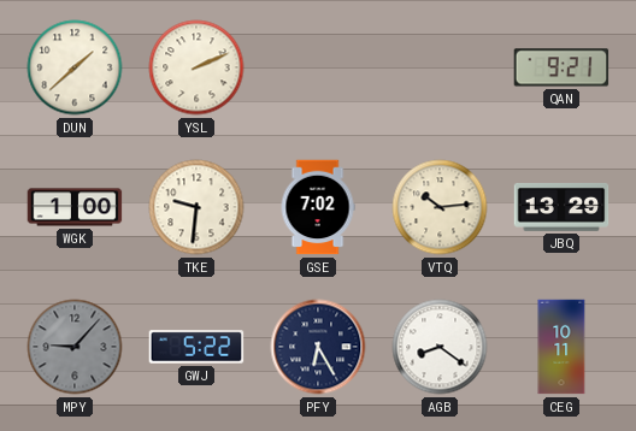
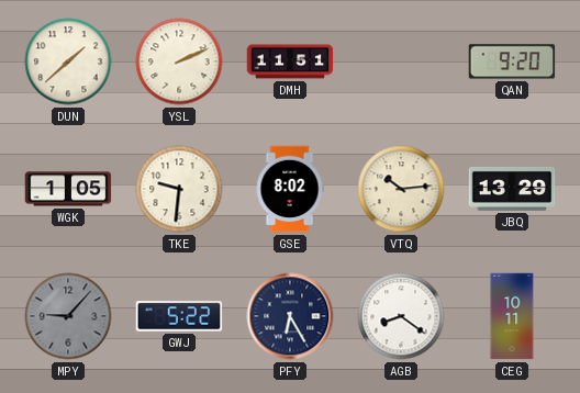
DMH: none -> 11:51 (290, 61)
QAN: 9:21 -> 9:20 (512, 61)
WGK: 1:00 -> 1:05 (68, 189)
GSE: 7:02 -> 8:02 (290, 189)
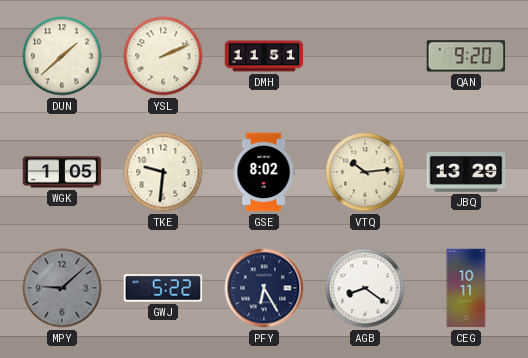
MPY: 9:07 -> 9:08 (62, 288)
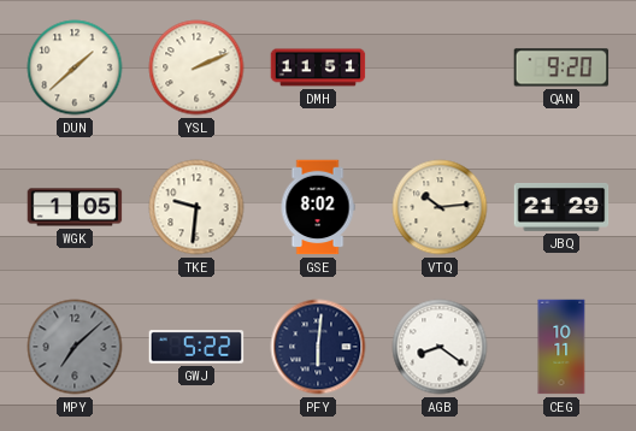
JBQ: 13:29 -> 21:29 (561, 207)
MPY: 9:08 -> 7:08 (75, 347)
PFY: 6:25 -> 6:01 (318, 347)
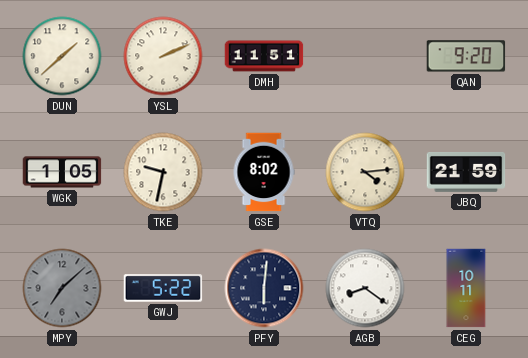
TKE: 9:31 -> 9:32 (163, 172)
VTQ: 10:14 -> 4:14 (365, 172)
JBQ: 21:29 -> 21:59 (466, 172)
